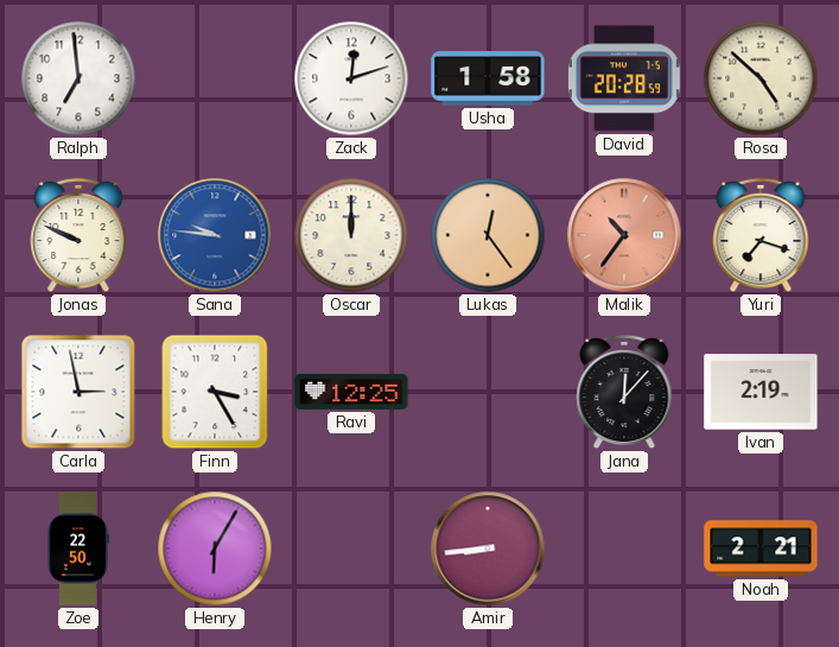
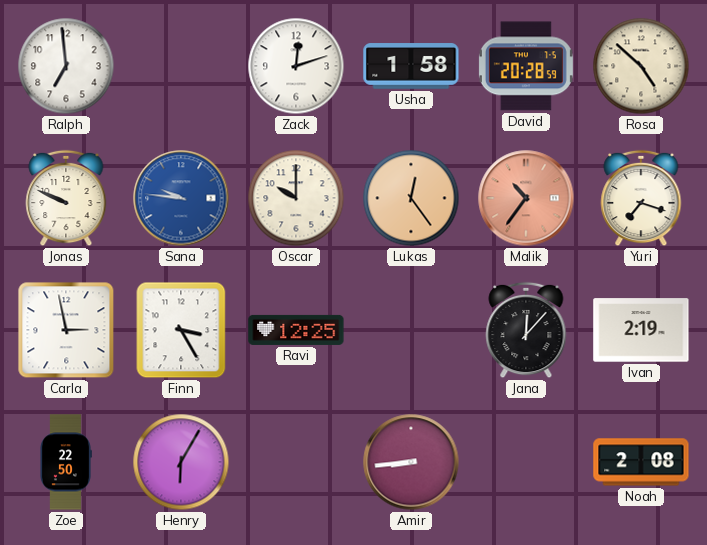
Oscar: 12:00 -> 10:00 (296, 198)
Noah: 2:21 -> 2:08 (641, 462)
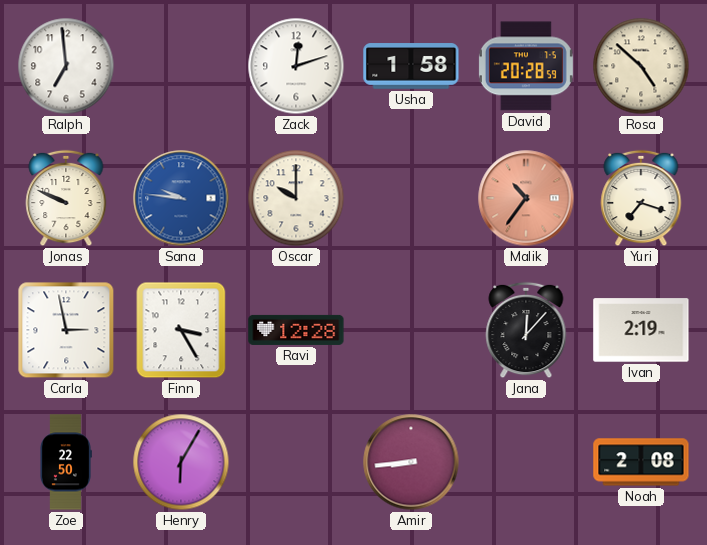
Lukas: 12:24 -> none (411, 198)
Ravi: 12:25 -> 12:28 (296, 330)
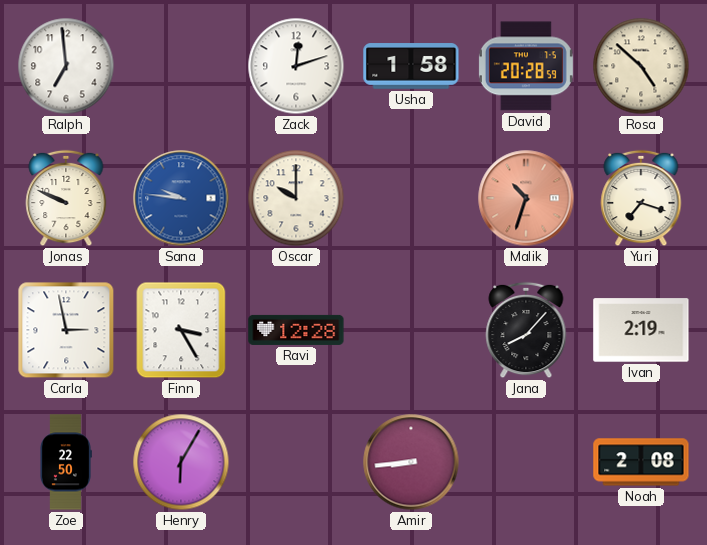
Malik: 10:36 -> 10:33 (526, 198)
Jana: 12:07 -> 8:07 (526, 330)
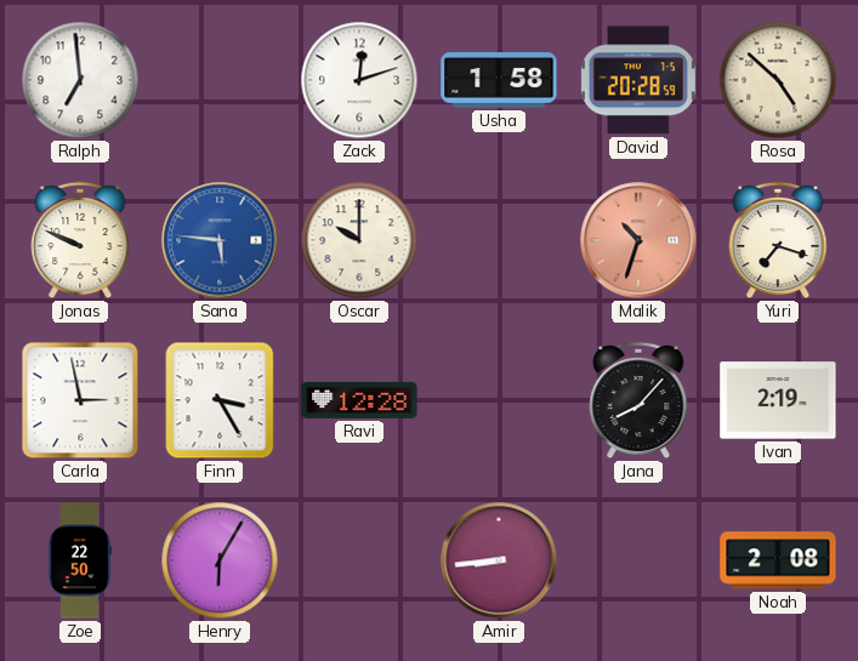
Sana: 9:46 -> 5:46 (220, 240)
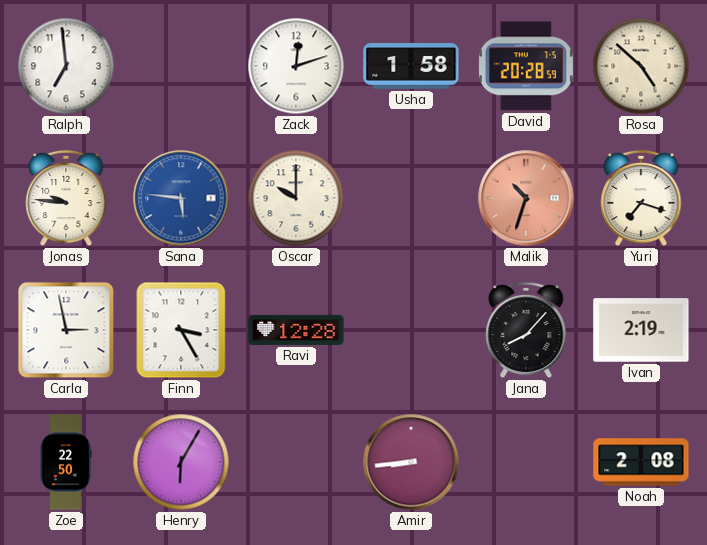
Jonas: 9:49 -> 9:46 (66, 198)
